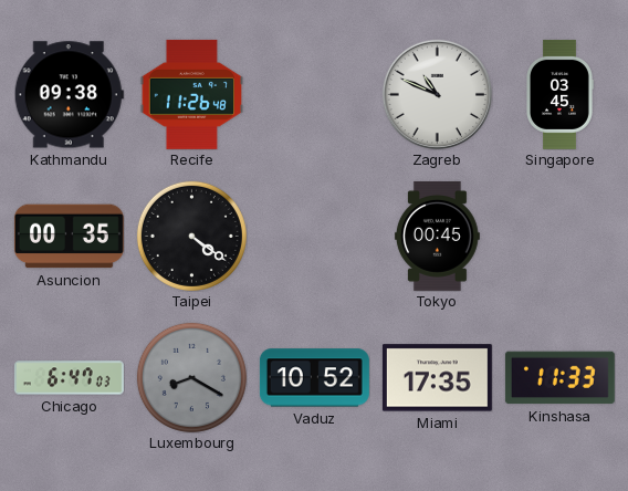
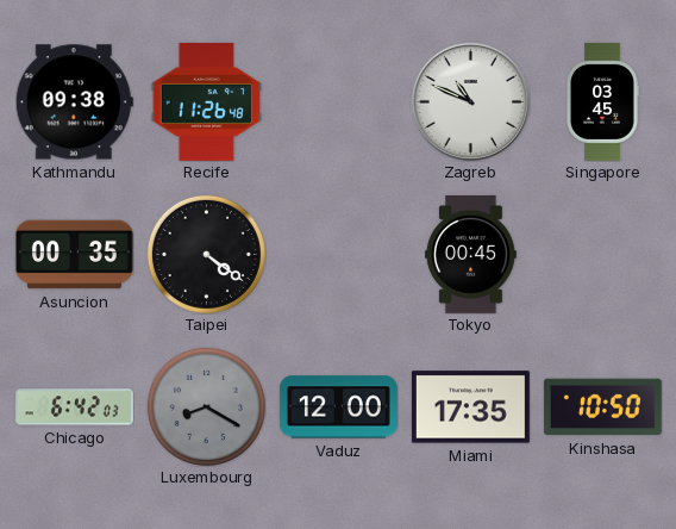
Chicago: 6:47 -> 6:42 (74, 407)
Vaduz: 10:52 -> 12:00 (338, 407)
Kinshasa: 11:33 -> 10:50 (602, 407)
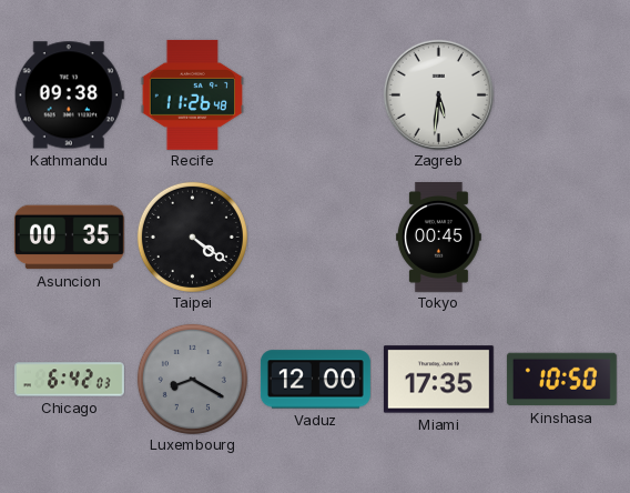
Zagreb: 10:49 -> 5:31 (438, 94)
Singapore: 03:45 -> none (602, 101)
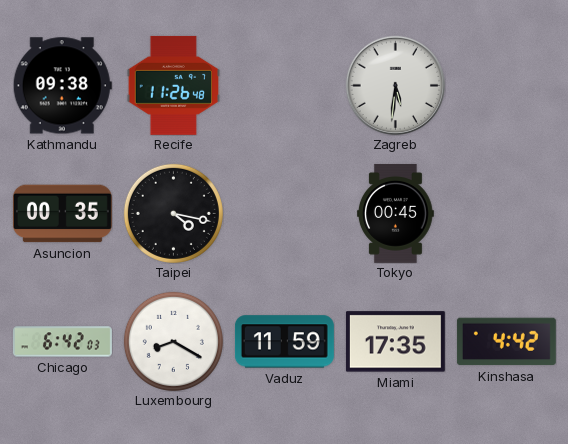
Taipei: 4:21 -> 4:17 (173, 213)
Luxembourg dial: grey -> white (173, 341)
Vaduz: 12:00 -> 11:59 (284, 342)
Kinshasa: 10:50 -> 4:42 (506, 342)
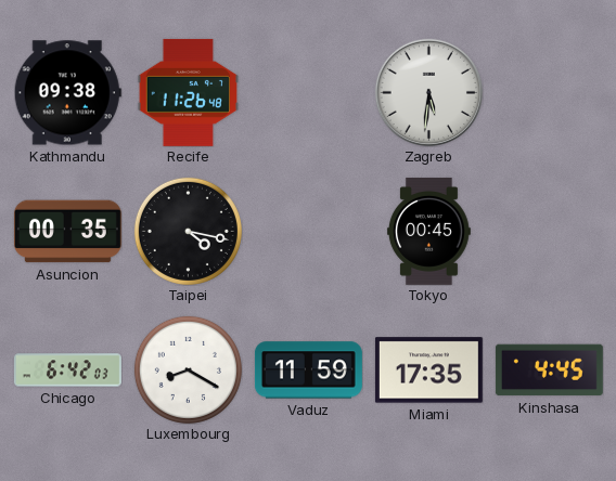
Kinshasa: 4:42 -> 4:45 (549, 370)
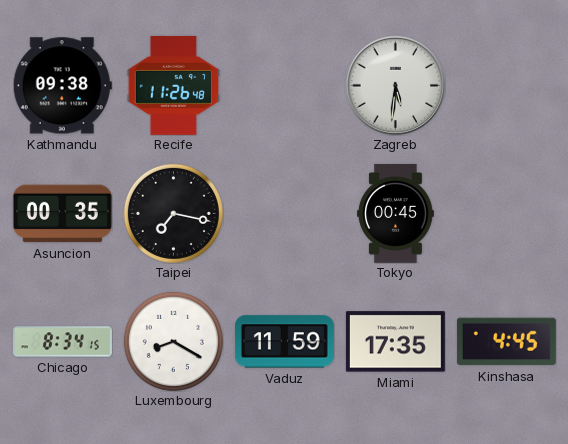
Taipei: 4:17 -> 7:17 (173, 213)
Chicago: 6:42 -> 8:34 (62, 342)
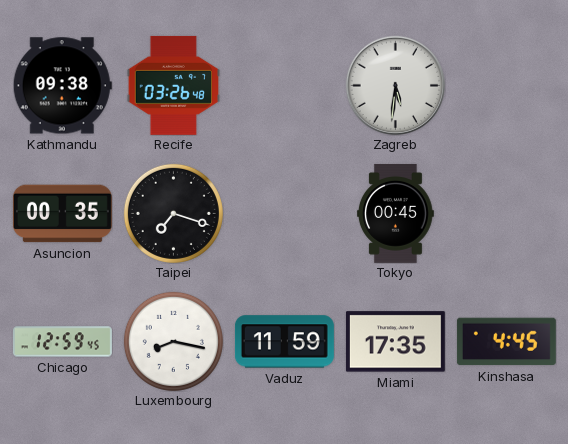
Recife: 11:26 -> 03:26 (173, 85)
Taipei: 7:17 -> 7:18 (173, 213)
Chicago: 8:34 -> 12:59 (62, 342)
Luxembourg: 8:20 -> 8:17 (173, 341)
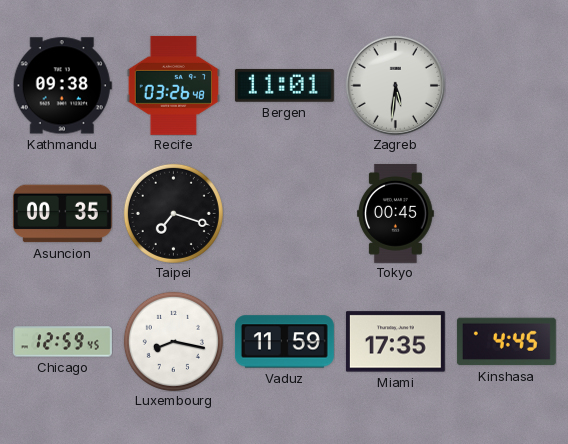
Bergen: none -> 11:01 (284, 85)
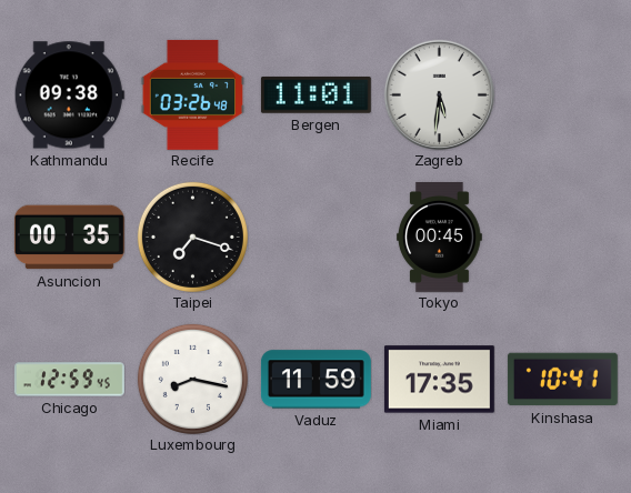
Kinshasa: 4:45 -> 10:41 (562, 380)
